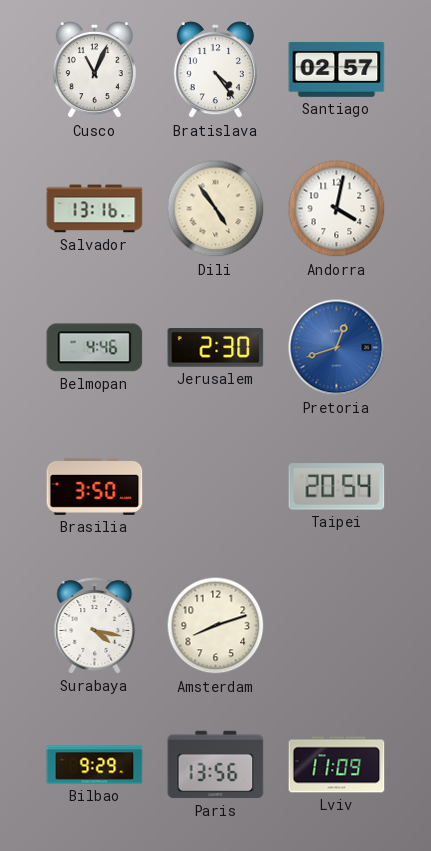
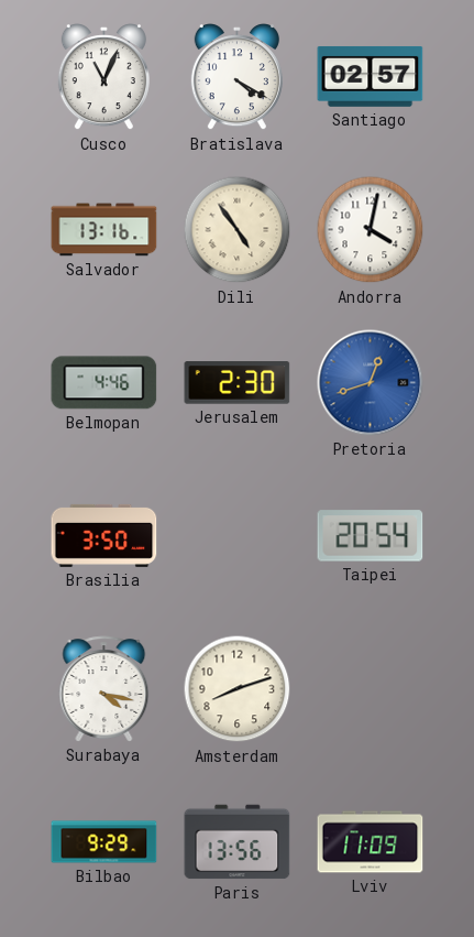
Bratislava: 4:24 -> 4:20 (236, 77)
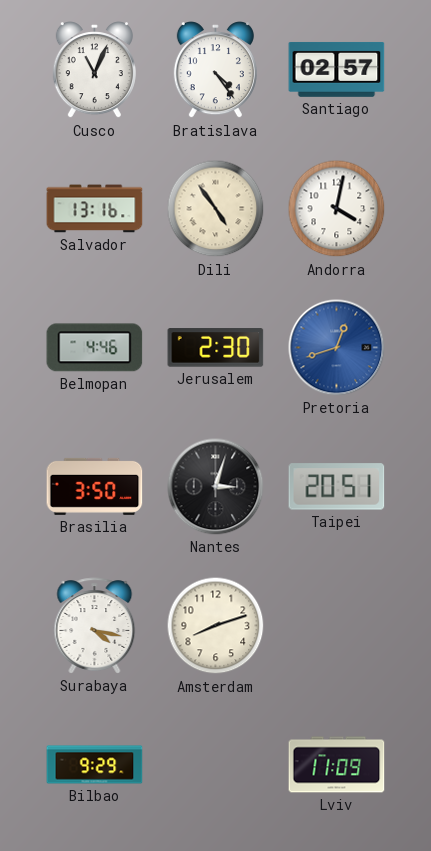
Bratislava: 4:20 -> 4:24 (215, 70)
Nantes: none -> 3:03 (216, 487)
Taipei: 20:54 -> 20:51 (337, 487)
Paris: 13:56 -> none (238, 842)
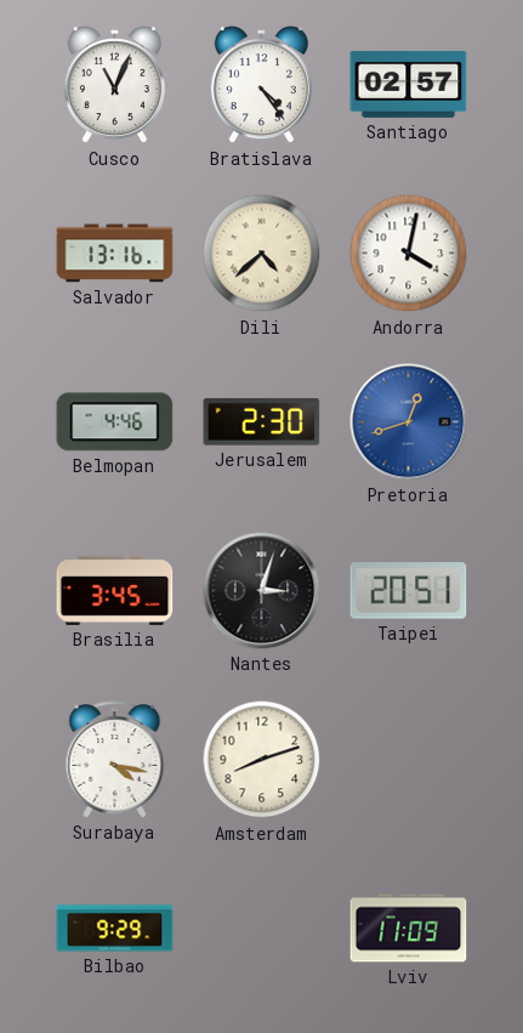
Dili: 4:54 -> 4:38 (262, 254)
Brasilia: 3:50 -> 3:45 (115, 590)
